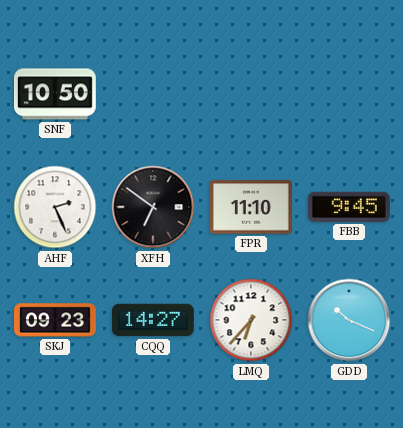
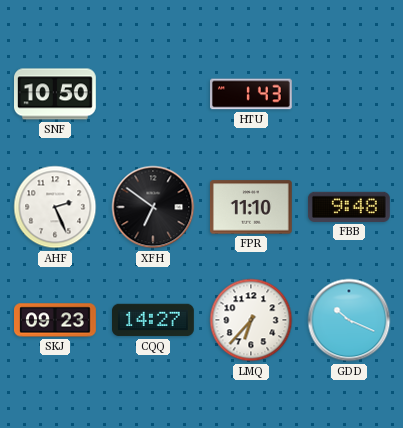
HTU: none -> 1:43 (252, 94)
FBB: 9:45 -> 9:48 (349, 207)
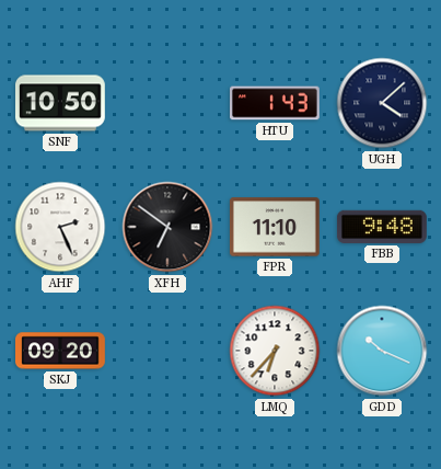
UGH: none -> 4:08 (382, 103)
SKJ: 09:23 -> 09:20 (61, 351)
CQQ: 14:27 -> none (154, 320)
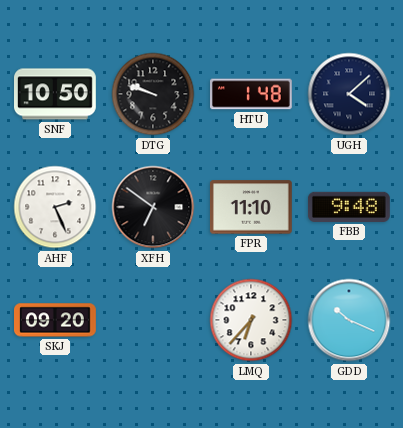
DTG: none -> 9:48 (153, 94)
HTU: 1:43 -> 1:48 (252, 94)
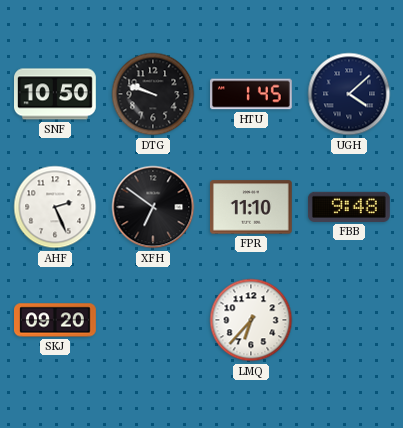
HTU: 1:48 -> 1:45 (252, 94)
GDD: 10:19 -> none (349, 320)
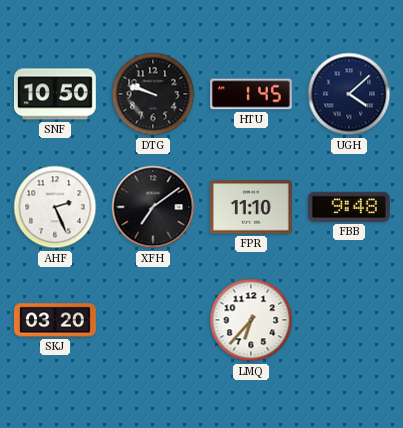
XFH: 6:51 -> 7:09 (153, 207)
SKJ: 09:20 -> 03:20 (56, 320)
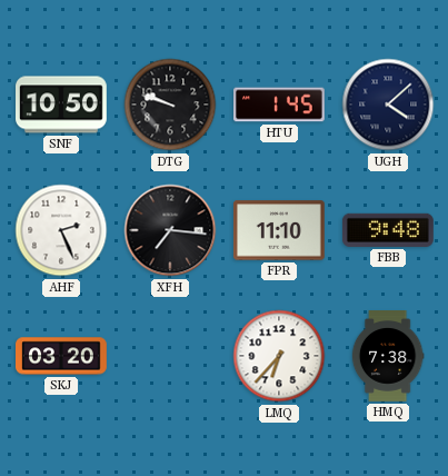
XFH: 7:09 -> 7:16 (170, 230)
HMQ: none -> 7:38 (388, 357)
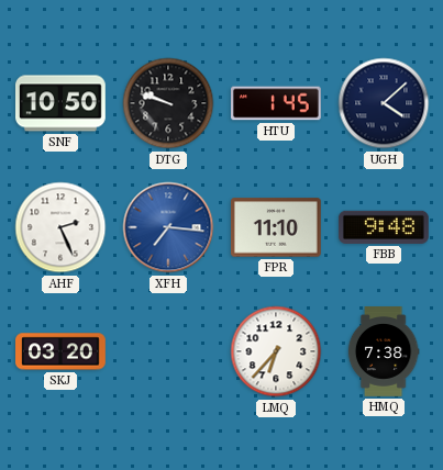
XFH dial: black -> blue (168, 227)
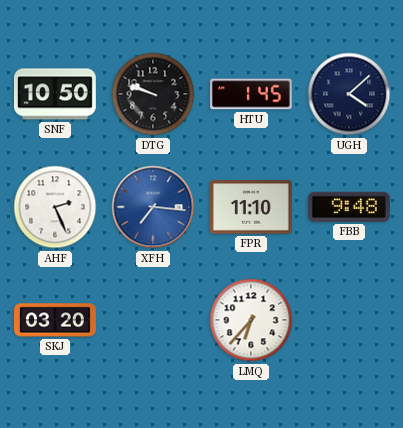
HMQ: 7:38 -> none (384, 352)
